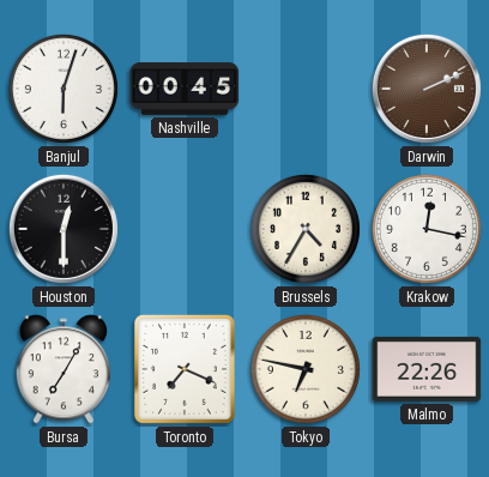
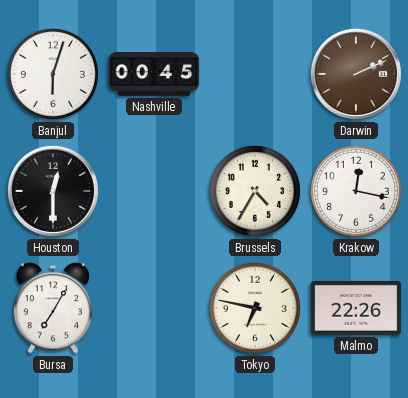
Toronto: 7:19 -> none (185, 369)
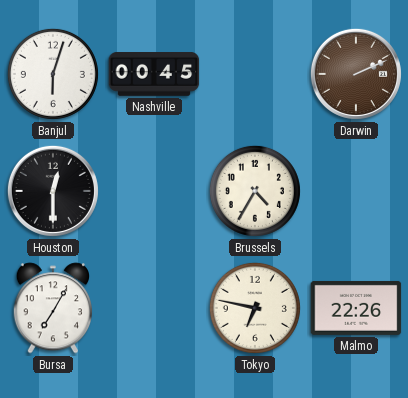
Krakow: 12:17 -> none (356, 191)
